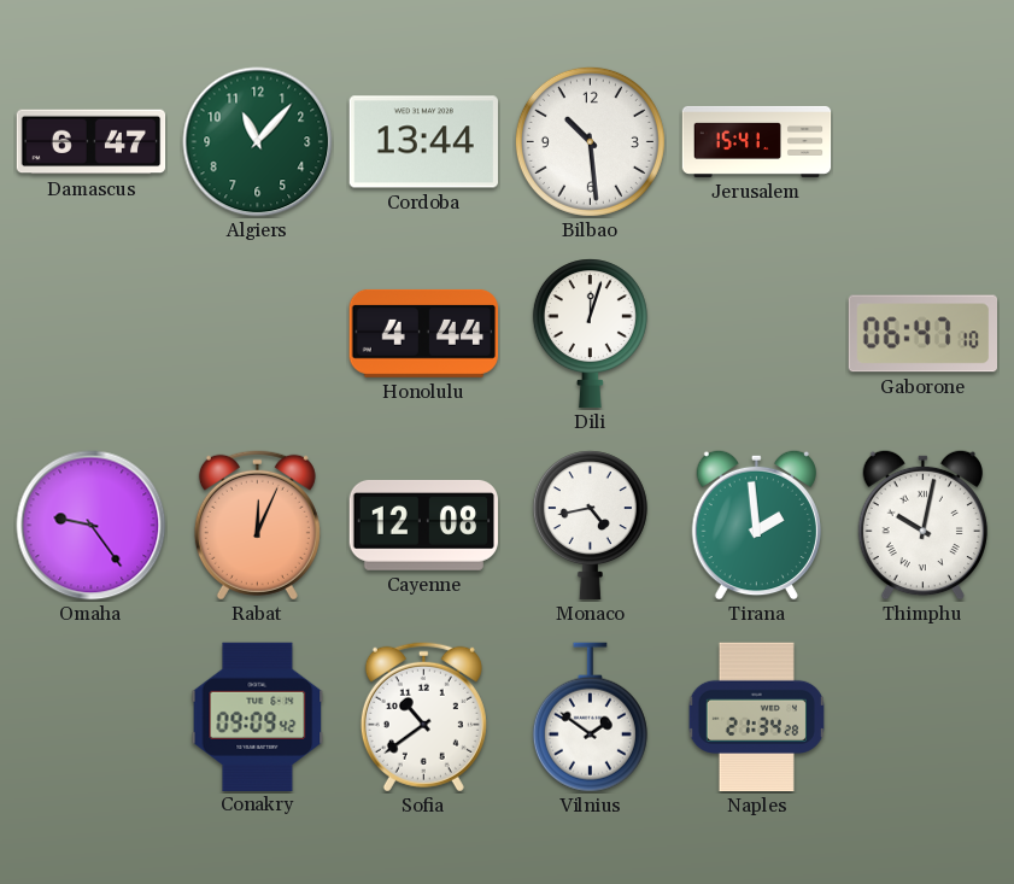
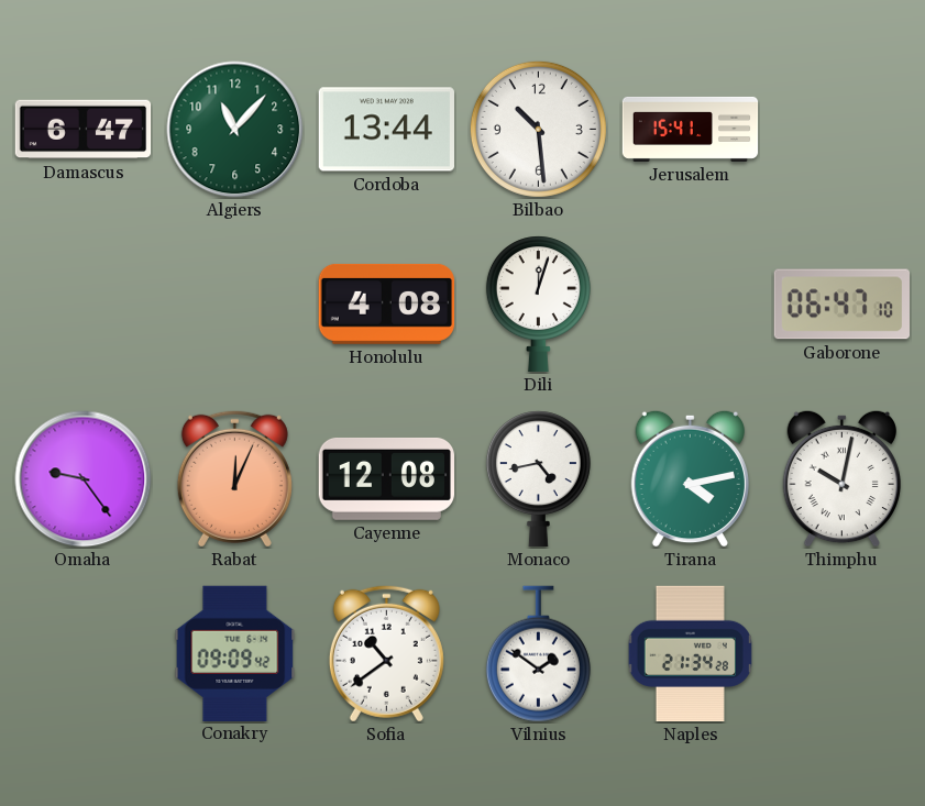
Honolulu: 4:44 -> 4:08 (387, 303)
Tirana: 1:59 -> 4:13 (690, 478)
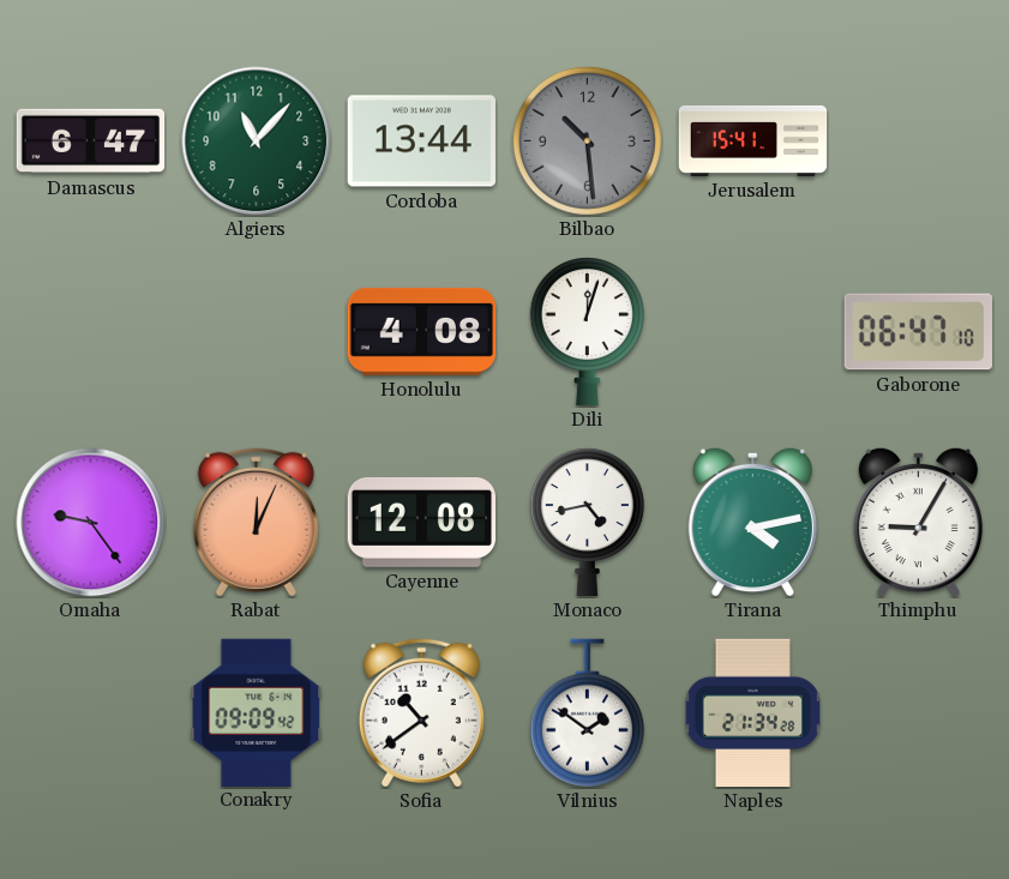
Bilbao dial: white -> grey (587, 140)
Thimphu: 10:02 -> 9:05 (918, 522)
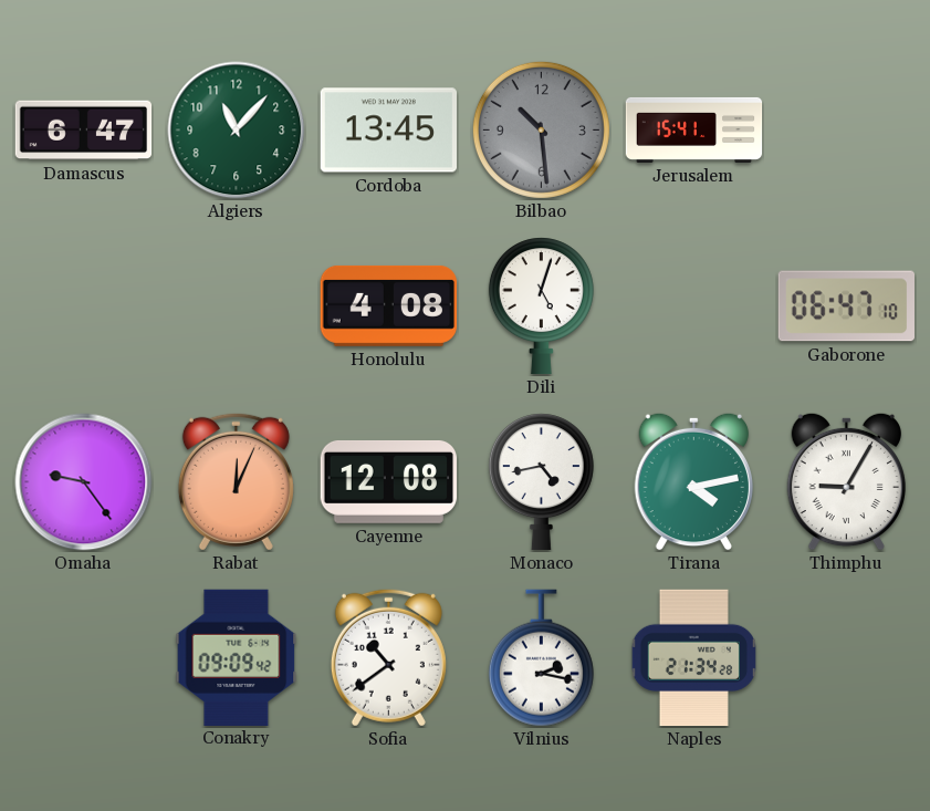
Cordoba: 13:44 -> 13:45 (388, 131)
Dili: 12:03 -> 5:03 (541, 306)
Vilnius: 1:51 -> 2:17 (541, 658)
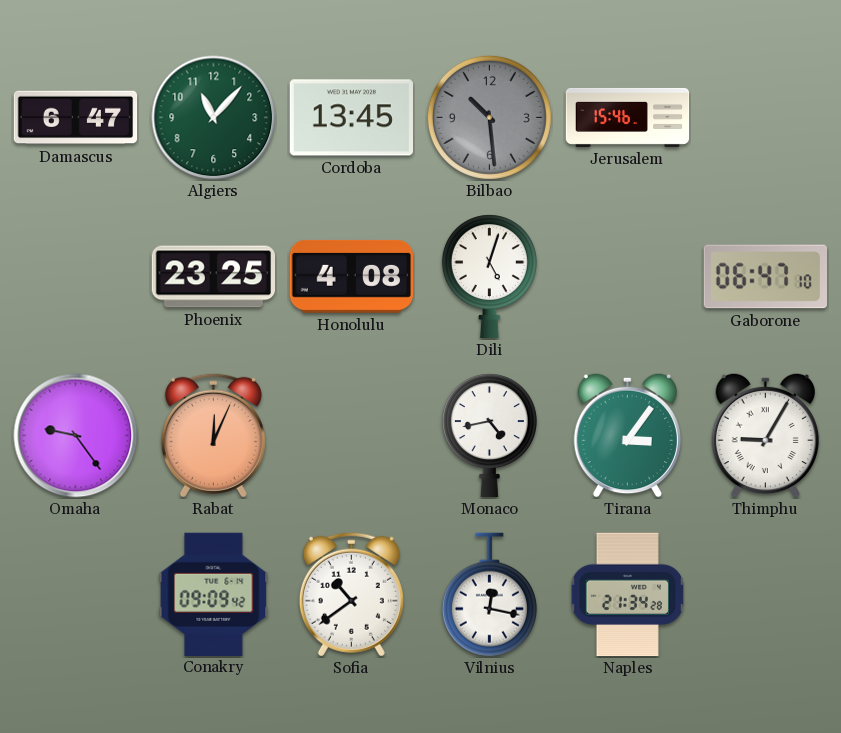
Jerusalem: 15:41 -> 15:46 (628, 117)
Phoenix: none -> 23:25 (214, 277)
Cayenne: 12:08 -> none (389, 481)
Tirana: 4:13 -> 3:06 (627, 435)
Vilnius: 2:17 -> 12:17 (489, 595)
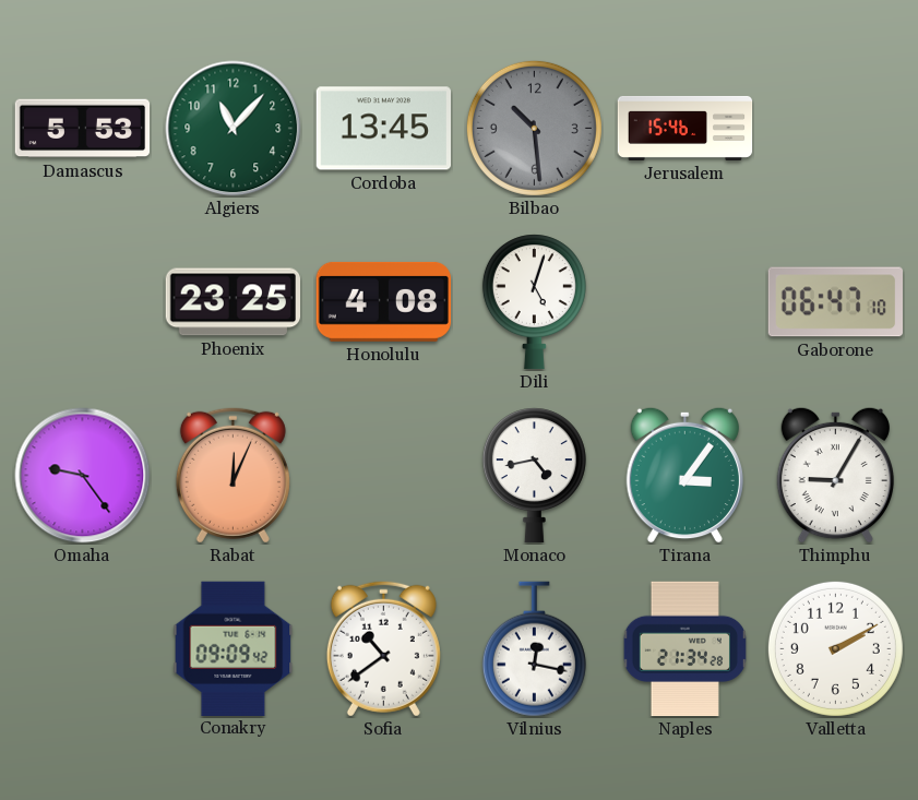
Damascus: 6:47 -> 5:53 (83, 129)
Valletta: none -> 2:10 (835, 648)
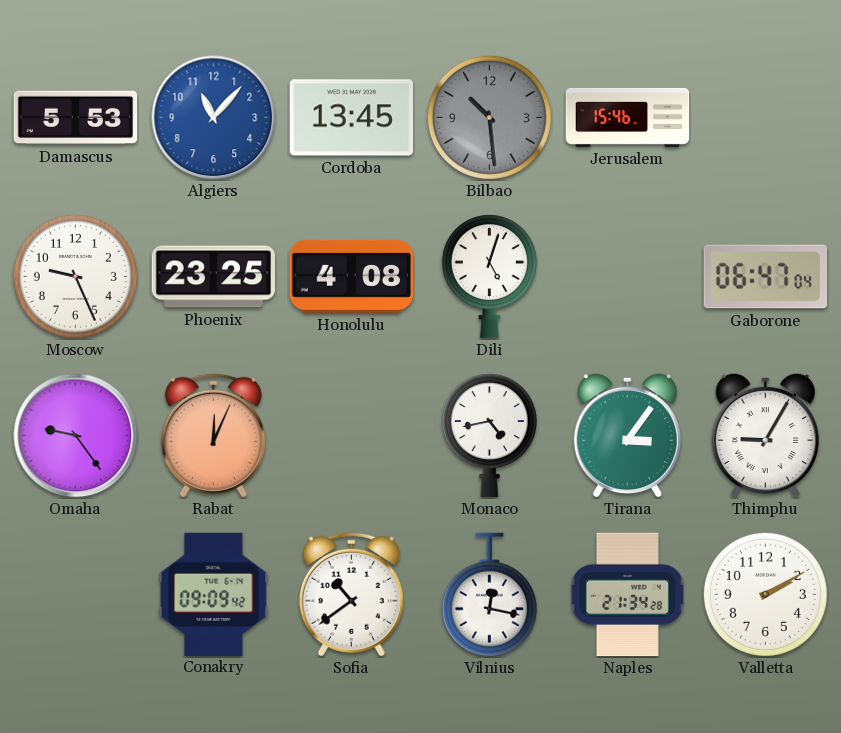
Algiers dial: green -> blue (214, 118)
Moscow: none -> 9:26 (75, 276)
Gaborone: 06:47:10 -> 06:47:04 (765, 277)
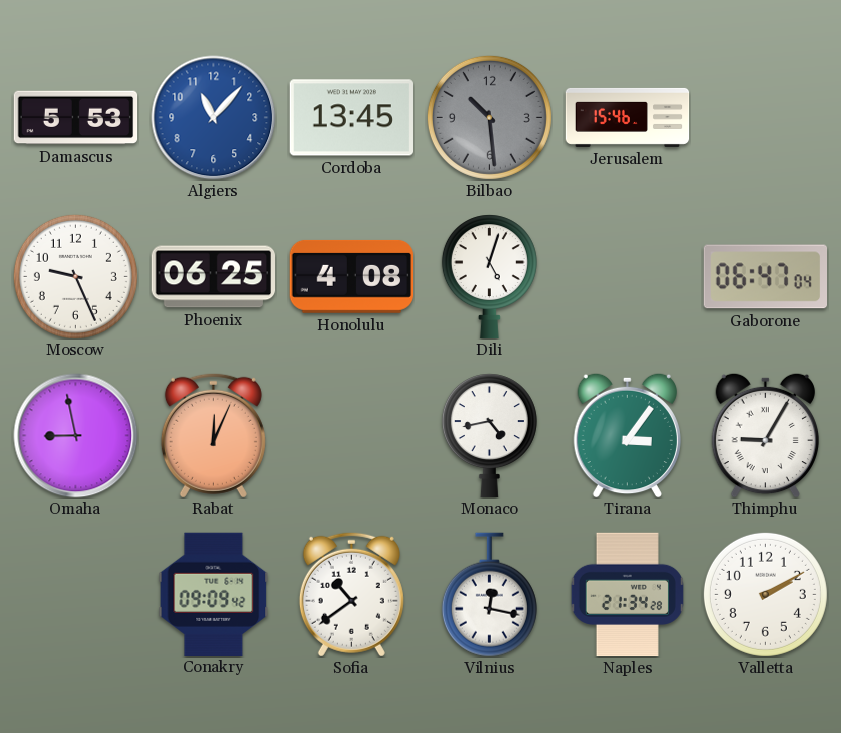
Phoenix: 23:25 -> 06:25 (214, 277)
Omaha: 9:24 -> 8:58 (76, 436)
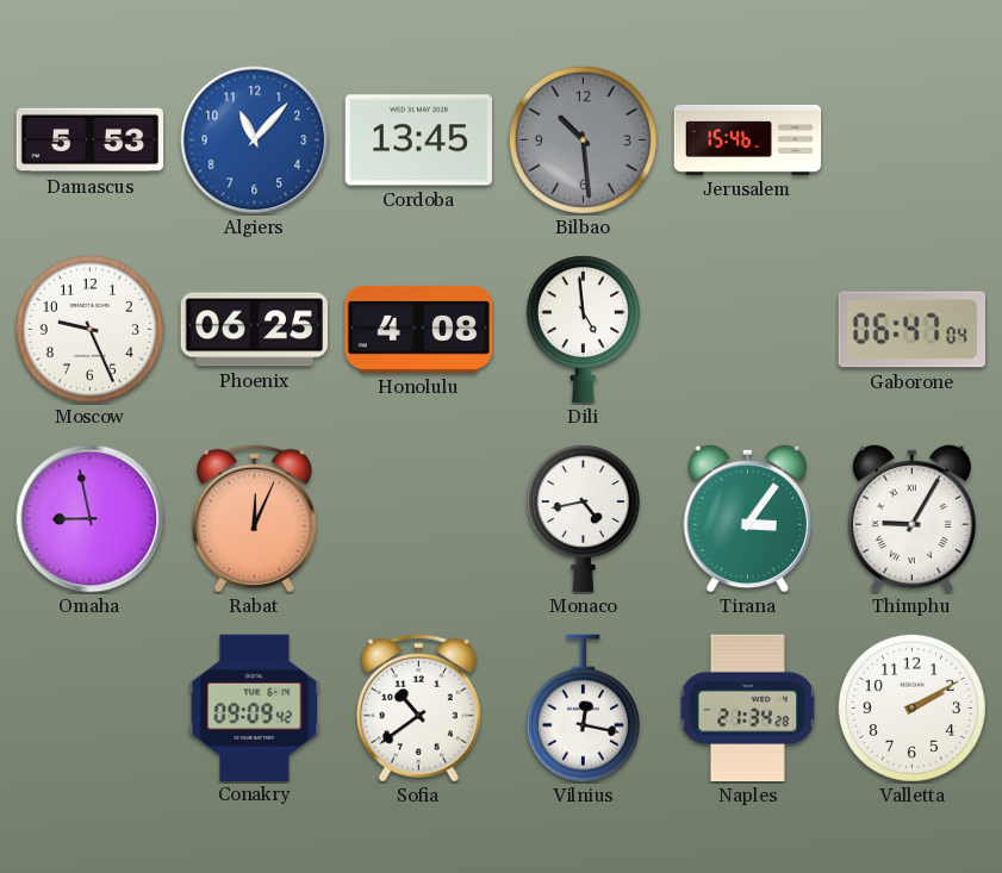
Dili: 5:03 -> 4:59 (583, 330)
